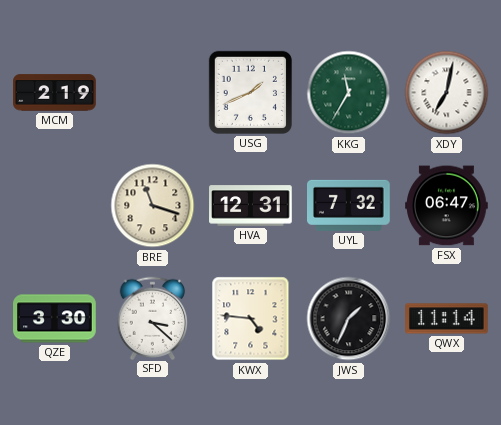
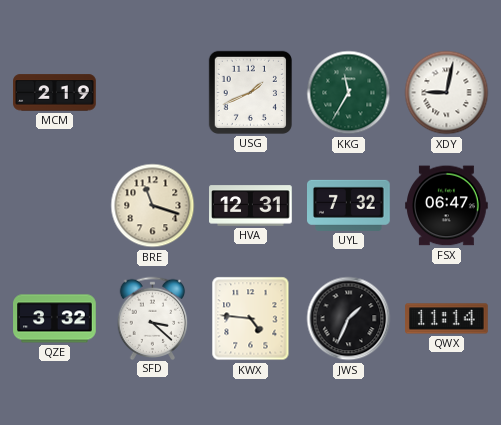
XDY: 7:02 -> 9:02 (447, 93)
QZE: 3:30 -> 3:32 (55, 319)
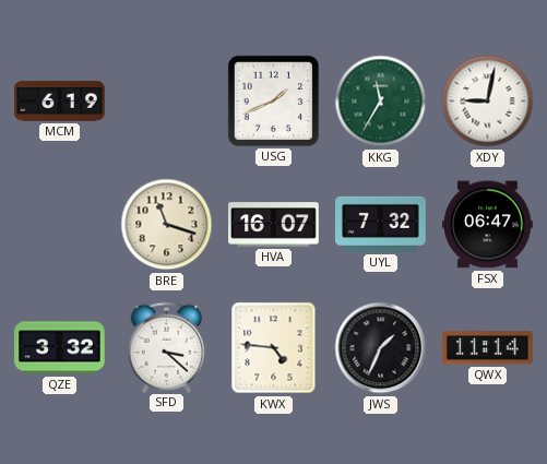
MCM: 2:19 -> 6:19 (60, 102)
HVA: 12:31 -> 16:07 (274, 225)
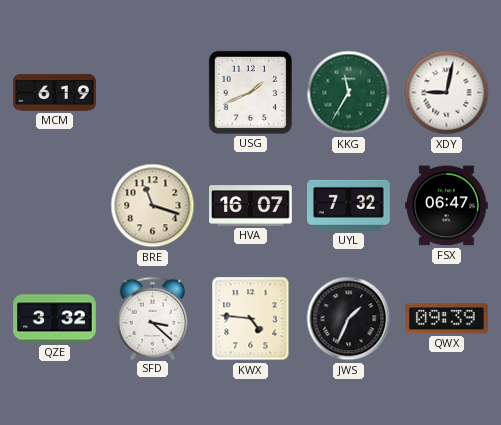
QWX: 11:14 -> 09:39 (447, 319)
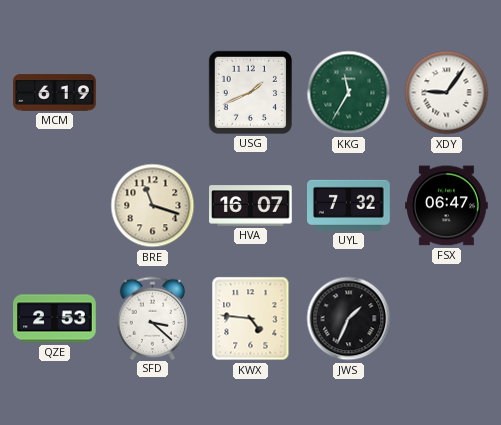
XDY: 9:02 -> 9:06 (447, 93)
QZE: 3:32 -> 2:53 (55, 319)
QWX: 09:39 -> none (447, 319)
